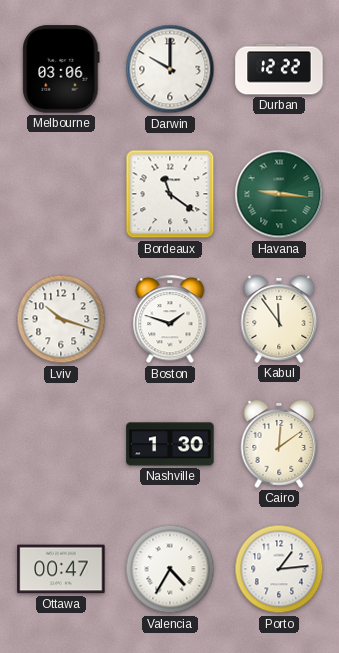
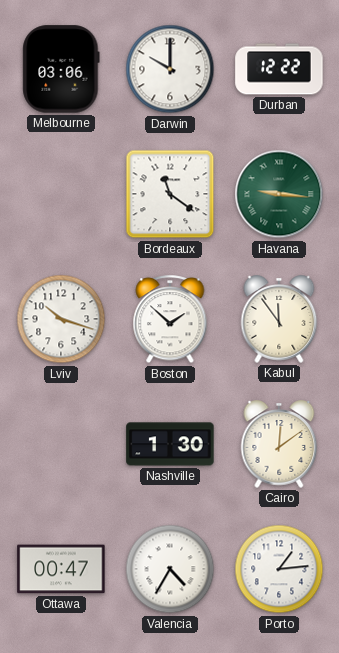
Boston: 1:48 -> 1:52 (170, 320)
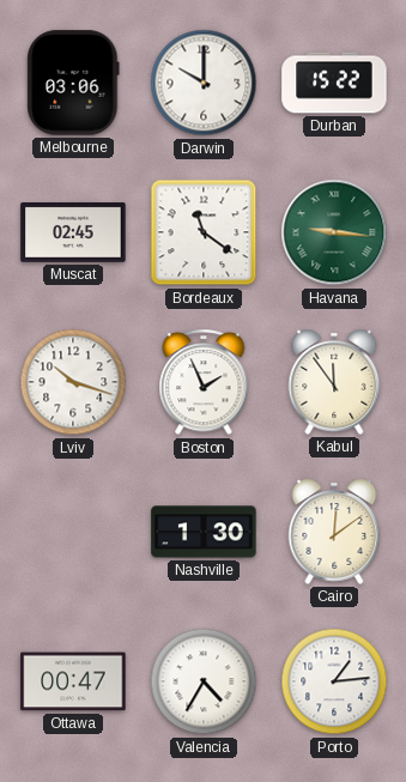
Durban: 12:22 -> 15:22 (334, 83)
Muscat: none -> 02:45 (73, 234)
Boston: 1:52 -> 1:56 (204, 383)
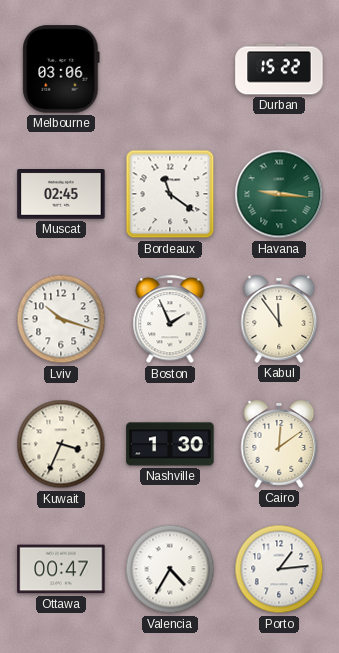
Darwin: 10:00 -> none (204, 83)
Kuwait: none -> 3:34 (61, 444)
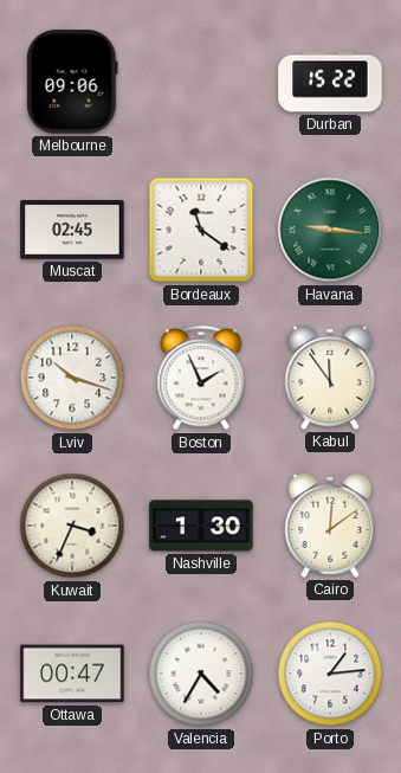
Melbourne: 03:06 -> 09:06 (72, 82)
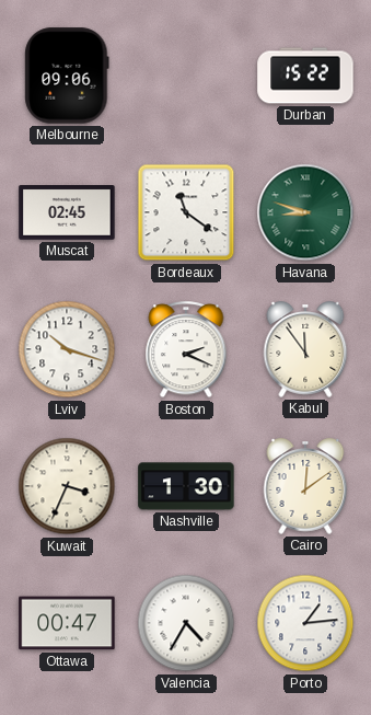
Havana: 9:16 -> 8:48 (305, 212)
Boston: 1:56 -> 2:19 (186, 350)
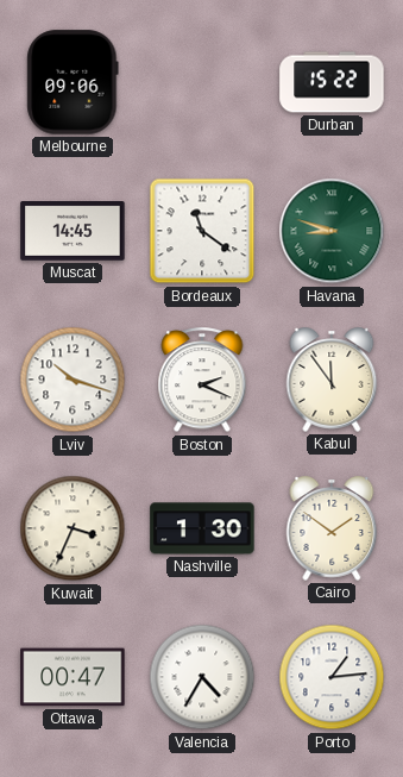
Muscat: 02:45 -> 14:45 (73, 232)
Cairo: 12:09 -> 1:51 (332, 528)
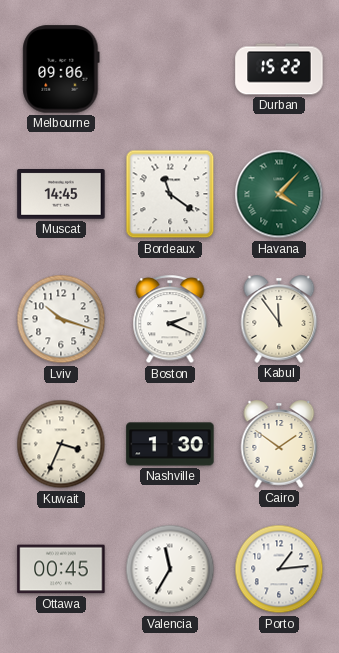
Havana: 8:48 -> 4:07 (279, 194)
Ottawa: 00:47 -> 00:45 (61, 569)
Valencia: 4:35 -> 11:35 (170, 569)
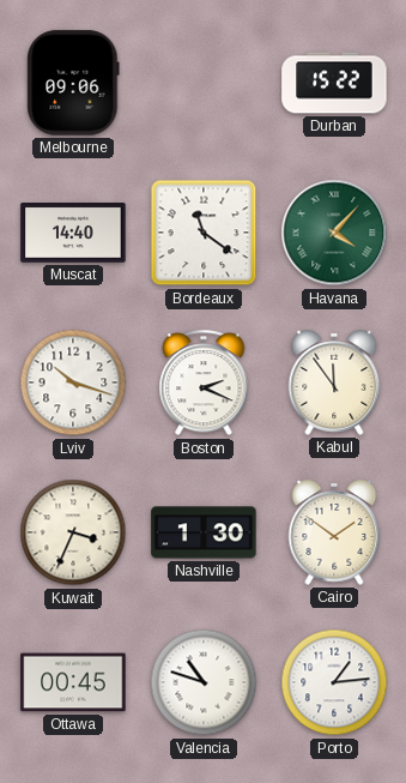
Muscat: 14:45 -> 14:40 (73, 234)
Valencia: 11:35 -> 10:48 (204, 682)
